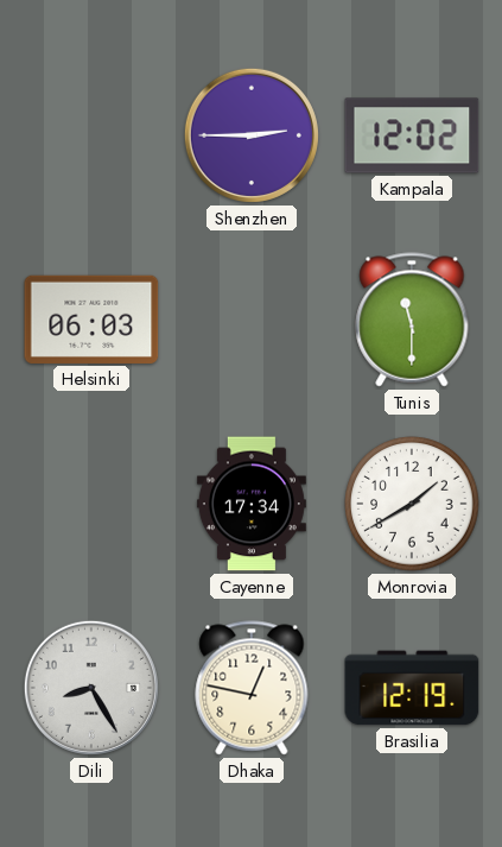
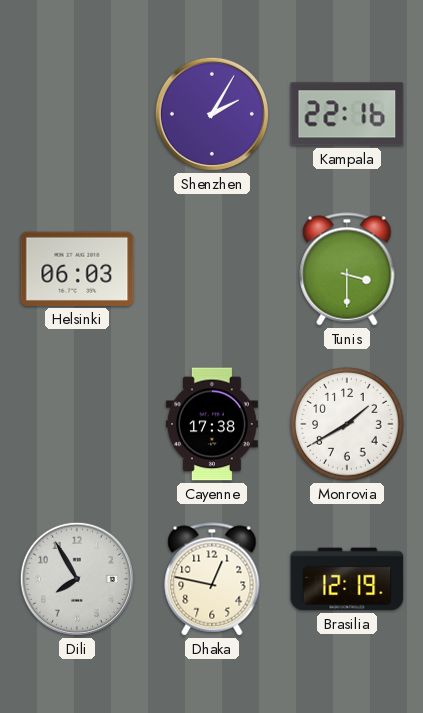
Shenzhen: 2:45 -> 2:05 (212, 114)
Kampala: 12:02 -> 22:16 (347, 114)
Tunis: 11:30 -> 3:30 (347, 269)
Cayenne: 17:34 -> 17:38 (212, 424)
Dili: 8:25 -> 7:55 (77, 579)
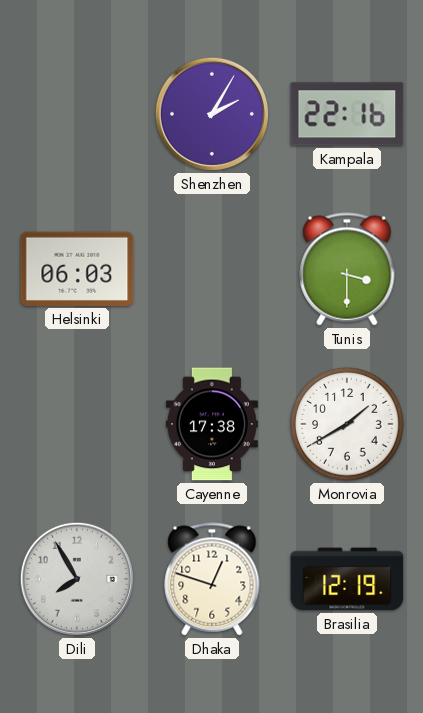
Dhaka: 12:47 -> 12:48 (212, 579)
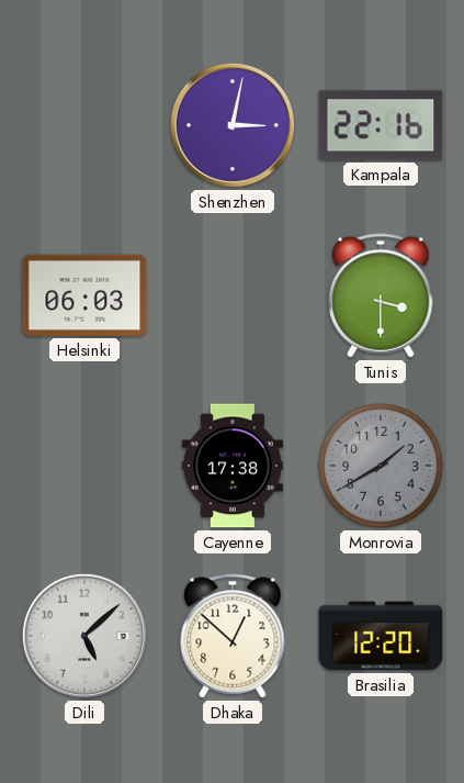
Shenzhen: 2:05 -> 3:02 (233, 125)
Monrovia dial: white -> grey (381, 466)
Dili: 7:55 -> 5:08 (84, 636)
Dhaka: 12:48 -> 12:52 (233, 636)
Brasilia: 12:19 -> 12:20 (381, 636)
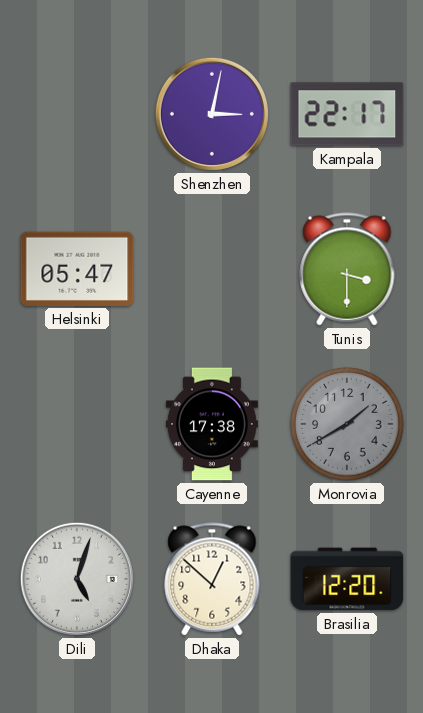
Kampala: 22:16 -> 22:17 (347, 114)
Helsinki: 06:03 -> 05:47 (77, 269)
Dili: 5:08 -> 5:03 (77, 579)
